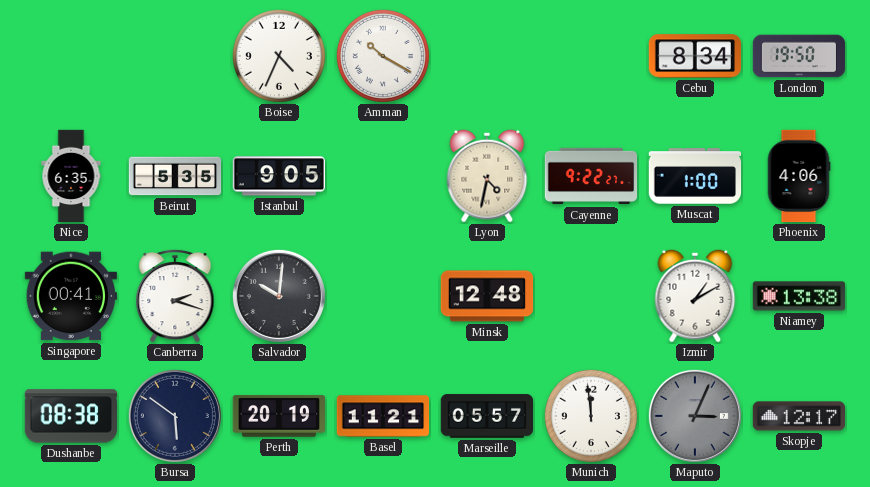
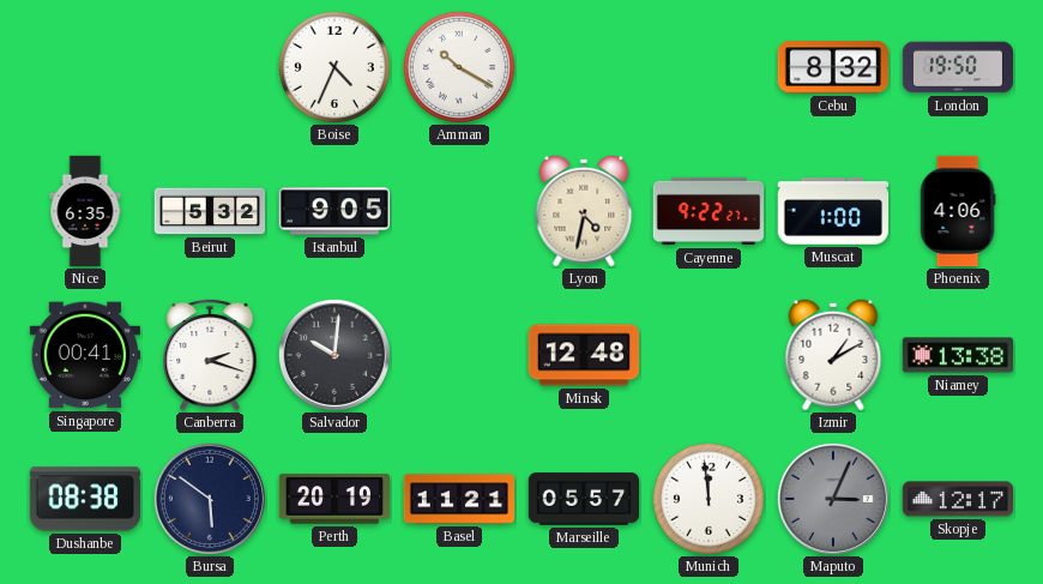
Cebu: 8:34 -> 8:32 (832, 67)
Beirut: 5:35 -> 5:32 (210, 211)
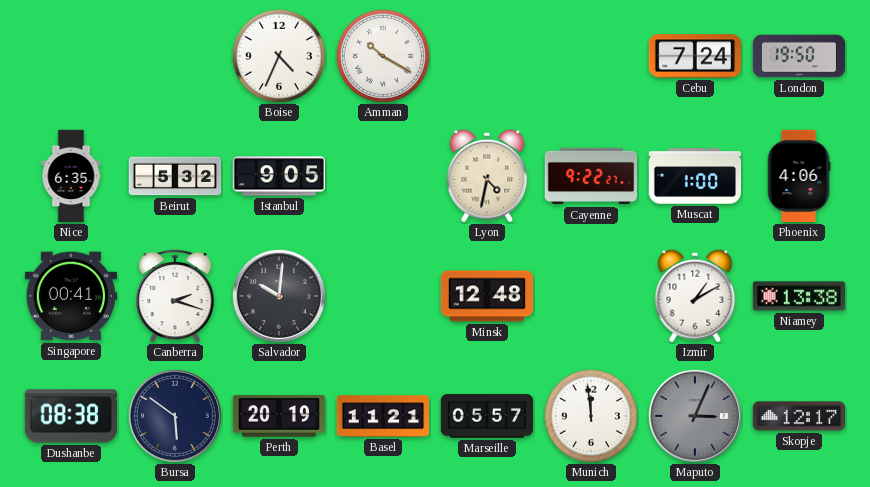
Cebu: 8:32 -> 7:24 (694, 56)
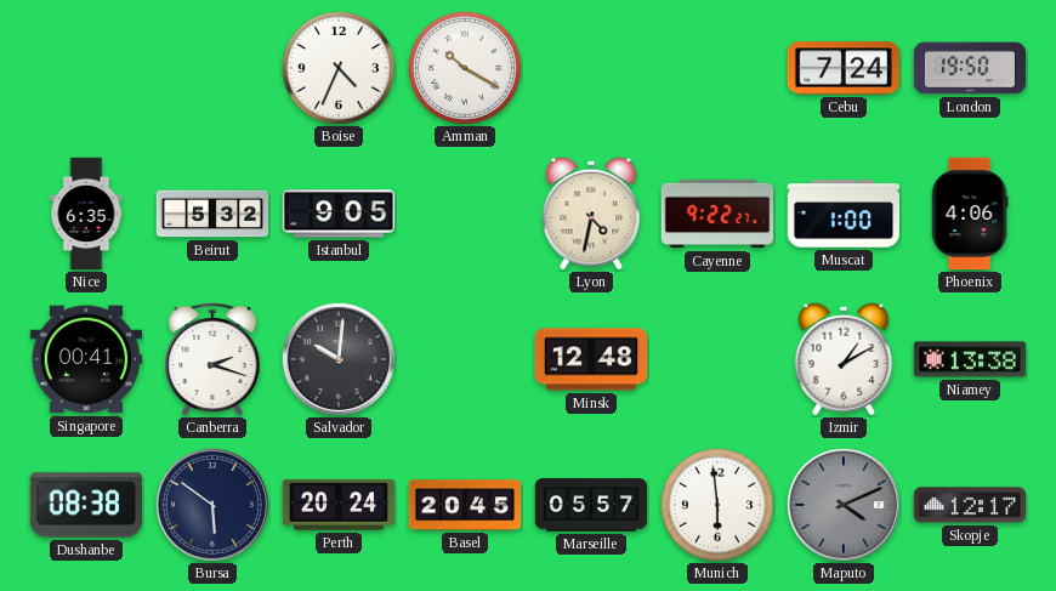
Perth: 20:19 -> 20:24 (339, 505)
Basel: 11:21 -> 20:45 (465, 505)
Munich: 11:59 -> 5:59 (717, 505)
Maputo: 3:04 -> 4:11 (844, 505)
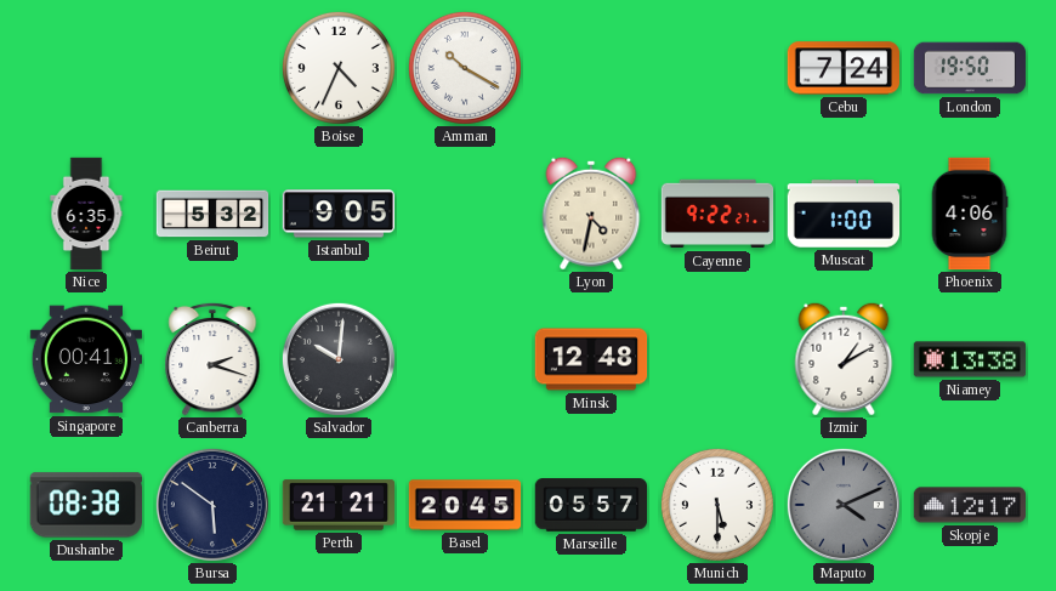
Perth: 20:24 -> 21:21 (339, 505)
Munich: 5:59 -> 5:30 (717, 505)
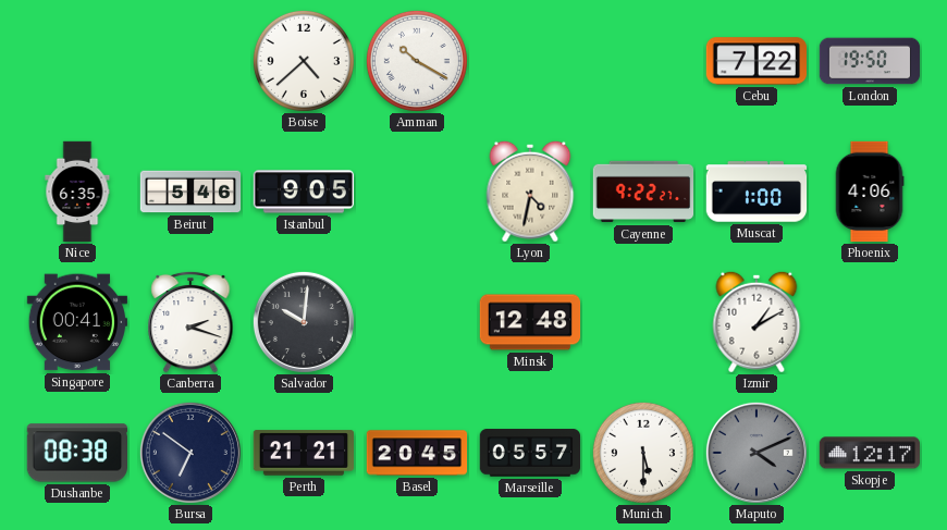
Boise: 4:34 -> 4:38 (304, 61)
Cebu: 7:24 -> 7:22 (755, 61)
Beirut: 5:32 -> 5:46 (190, 192)
Niamey: 13:38 -> none (970, 359)
Bursa: 5:51 -> 6:51 (190, 453)
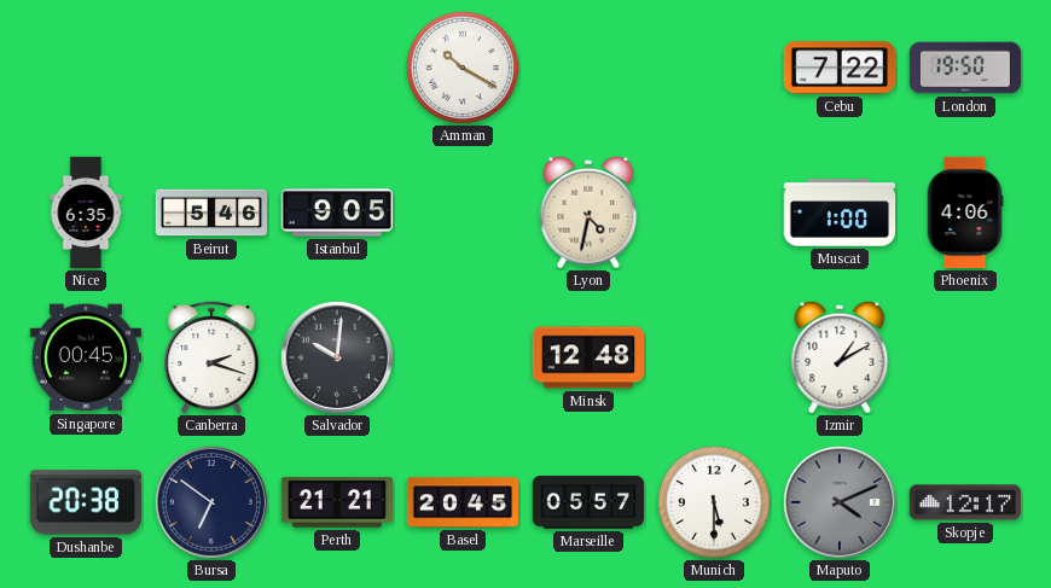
Boise: 4:38 -> none (304, 61)
Cayenne: 9:22 -> none (643, 192)
Singapore: 00:41 -> 00:45 (85, 357)
Dushanbe: 08:38 -> 20:38 (85, 502)
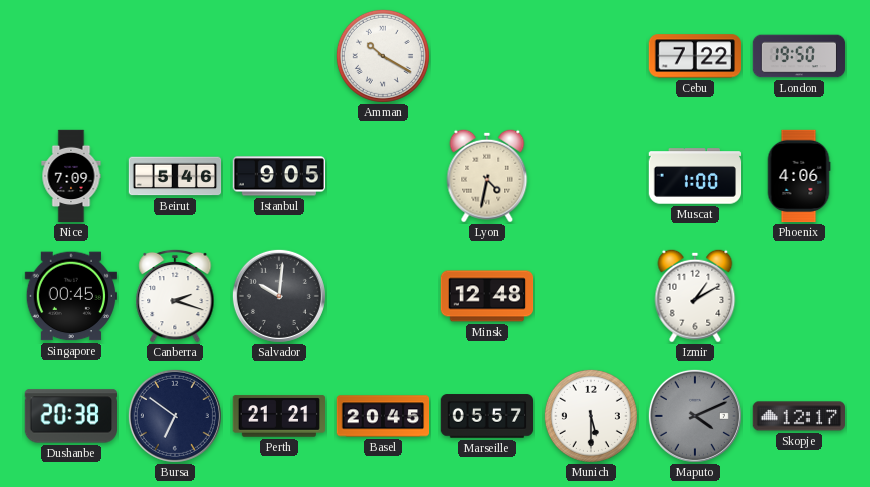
Nice: 6:35 -> 7:09 (71, 176)
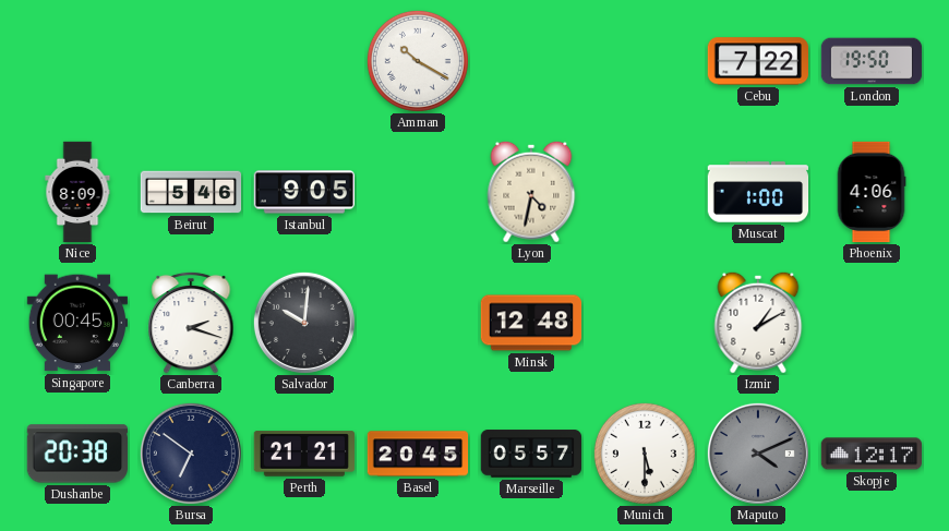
Nice: 7:09 -> 8:09 (77, 192)
